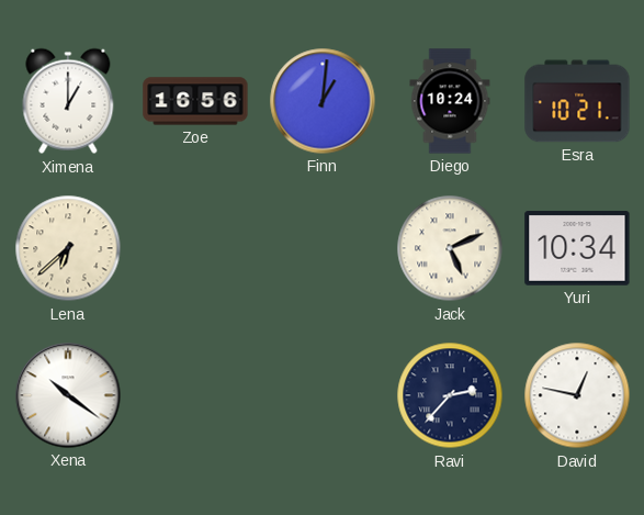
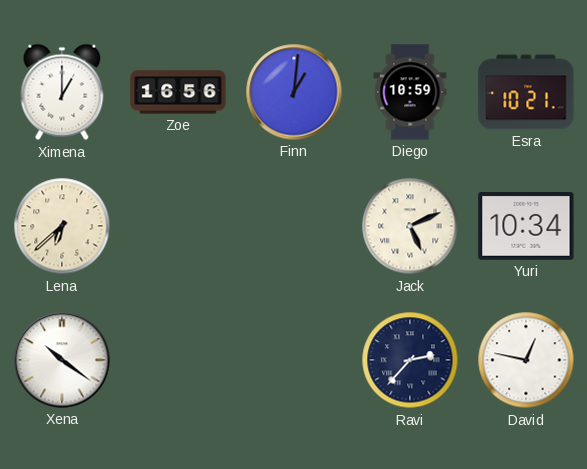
Diego: 10:24 -> 10:59 (410, 92)
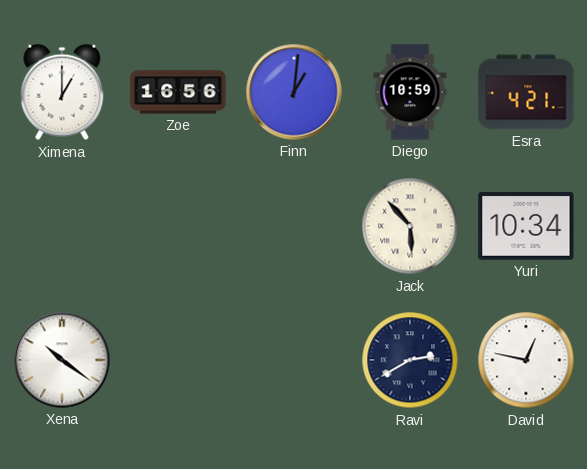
Esra: 10:21 -> 4:21 (526, 92)
Lena: 6:38 -> none (62, 226)
Jack: 5:11 -> 5:53 (410, 226)
Ravi: 2:37 -> 2:40 (410, 360)
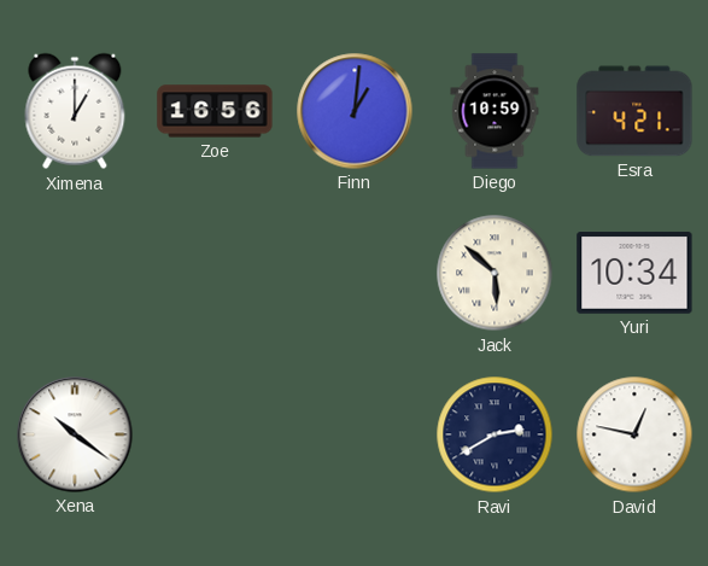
Jack: 5:53 -> 5:52 (495, 273)
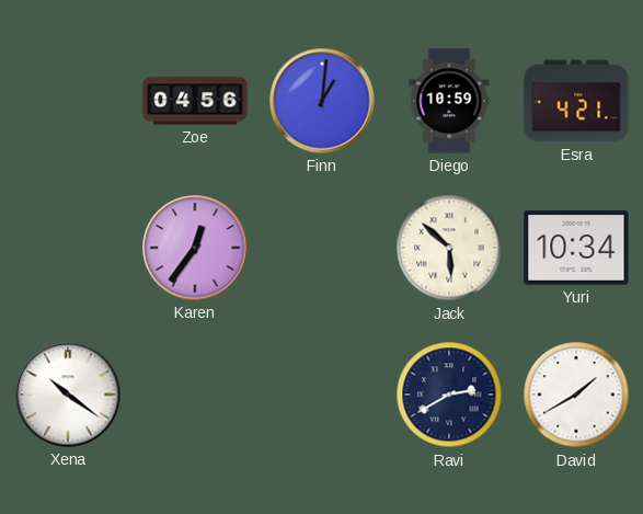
Ximena: 1:00 -> none (75, 111)
Zoe: 16:56 -> 04:56 (195, 101)
Karen: none -> 12:36 (195, 248)
David: 12:47 -> 1:40 (576, 395)
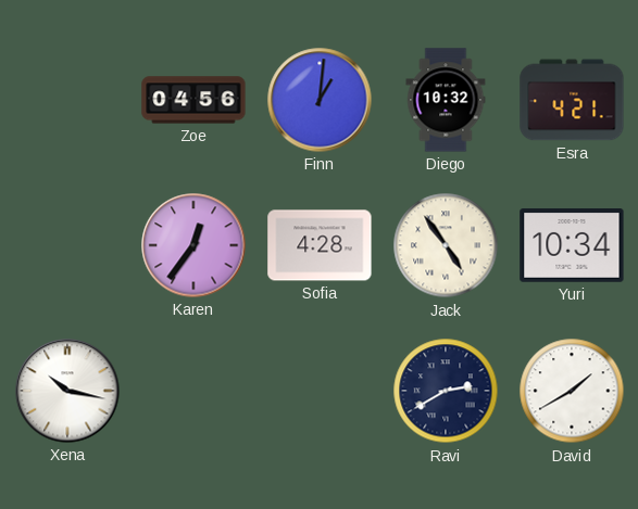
Diego: 10:59 -> 10:32 (446, 100)
Sofia: none -> 4:28 (320, 245)
Jack: 5:52 -> 4:54 (446, 245)
Xena: 10:21 -> 10:17 (67, 391)
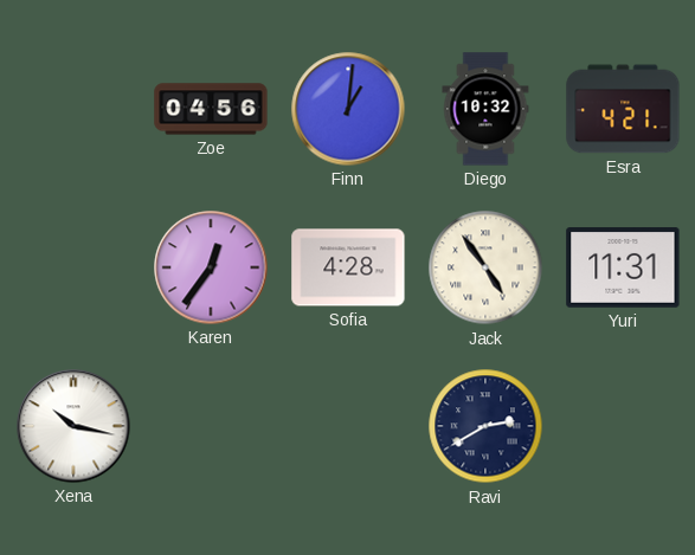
Yuri: 10:34 -> 11:31 (623, 267)
David: 1:40 -> none (572, 391)
